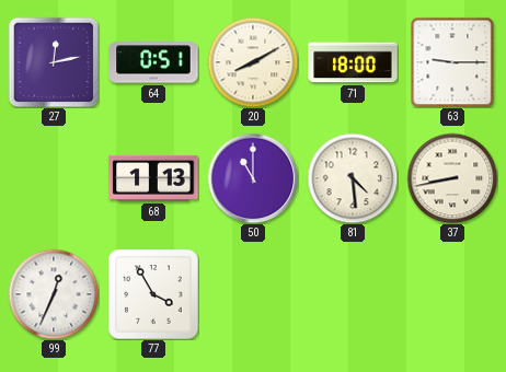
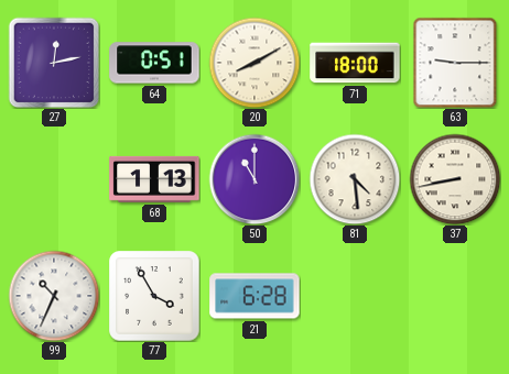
99: 12:34 -> 10:34 (54, 296)
21: none -> 6:28 (254, 296)
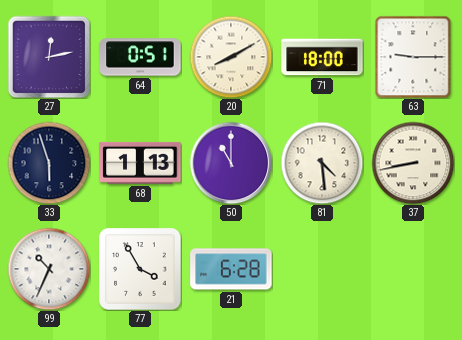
33: none -> 5:57 (49, 163)
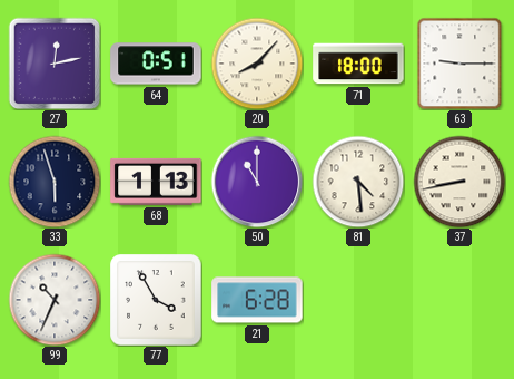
20: 8:10 -> 8:07 (257, 64)
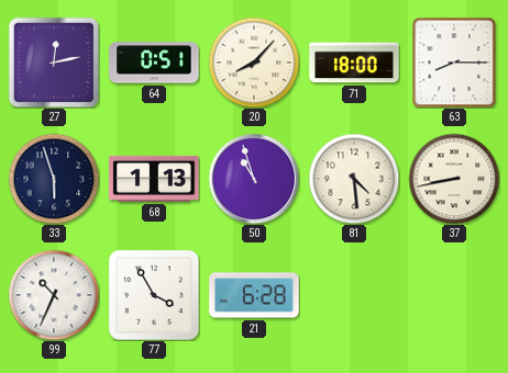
63: 9:15 -> 8:15 (454, 63)
50: 11:00 -> 10:57 (254, 179)
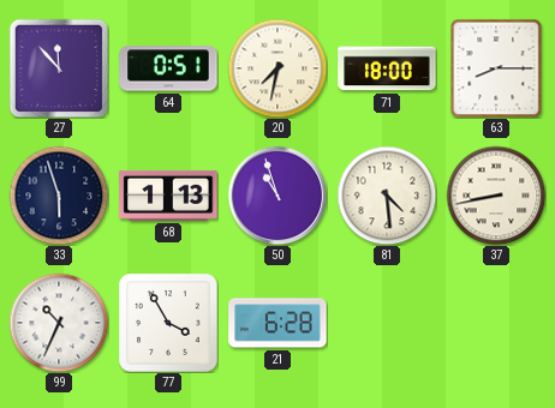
27: 12:13 -> 11:53 (59, 68)
20: 8:07 -> 7:32 (277, 68)
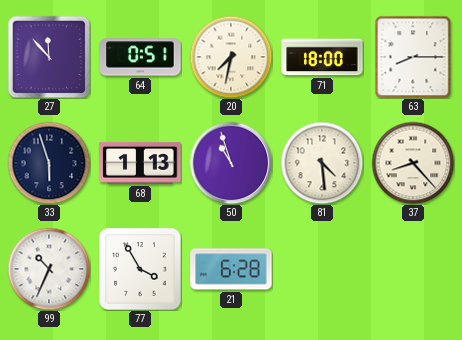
37: 8:43 -> 8:23 (413, 163)
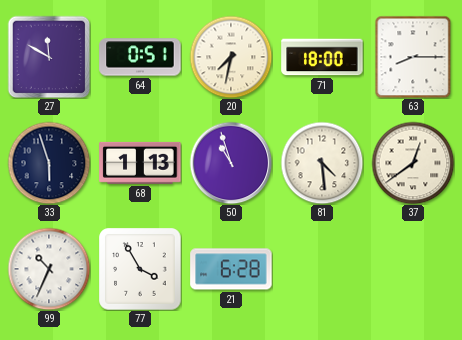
27: 11:53 -> 11:50 (49, 57)
37: 8:23 -> 12:39 (413, 163)
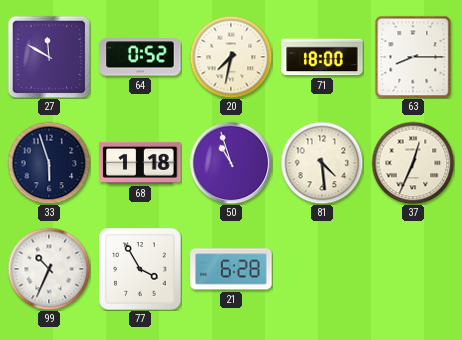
64: 0:51 -> 0:52 (140, 57)
68: 1:13 -> 1:18 (140, 163)
37: 12:39 -> 12:34 (413, 163)
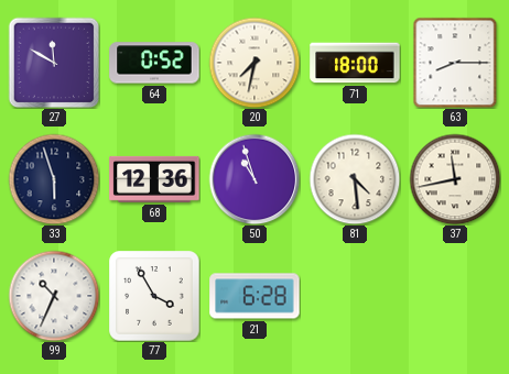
68: 1:18 -> 12:36 (154, 179)
37: 12:34 -> 11:43 (455, 179)
